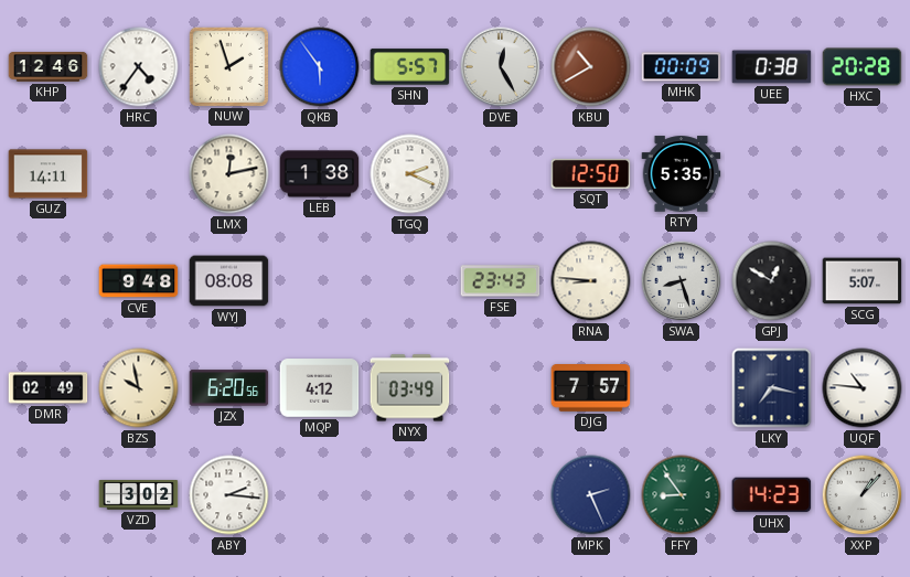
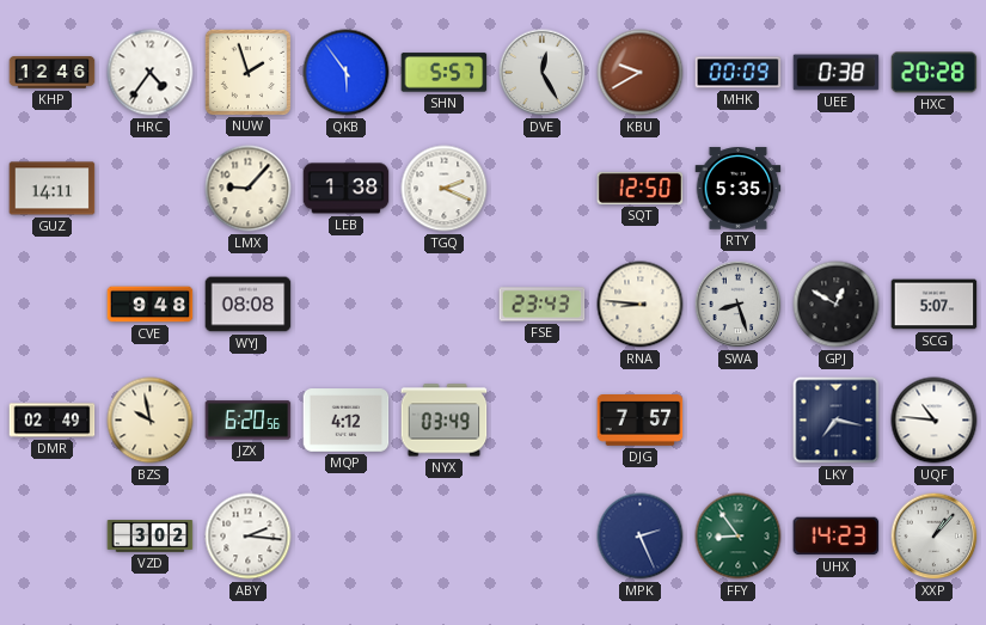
KBU: 10:40 -> 9:40 (641, 73)
LMX: 12:13 -> 9:07 (249, 189)
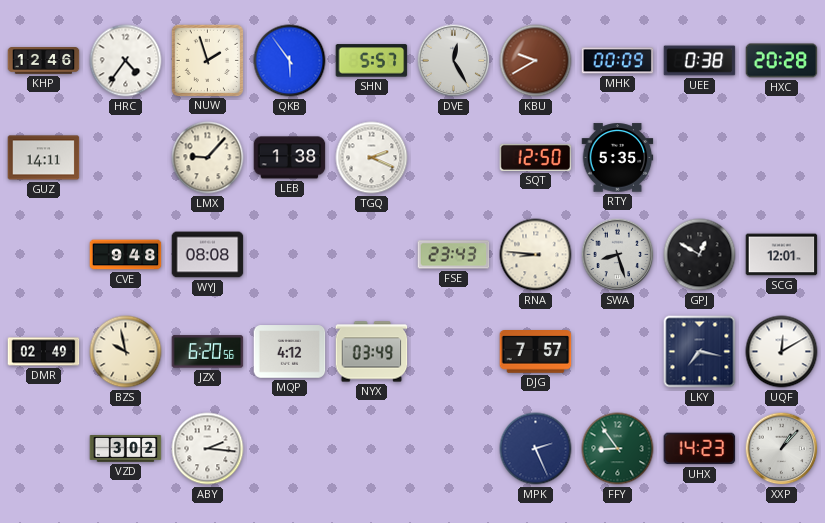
SCG: 5:07 -> 12:01 (782, 255)
UQF: 10:46 -> 12:10 (782, 352)
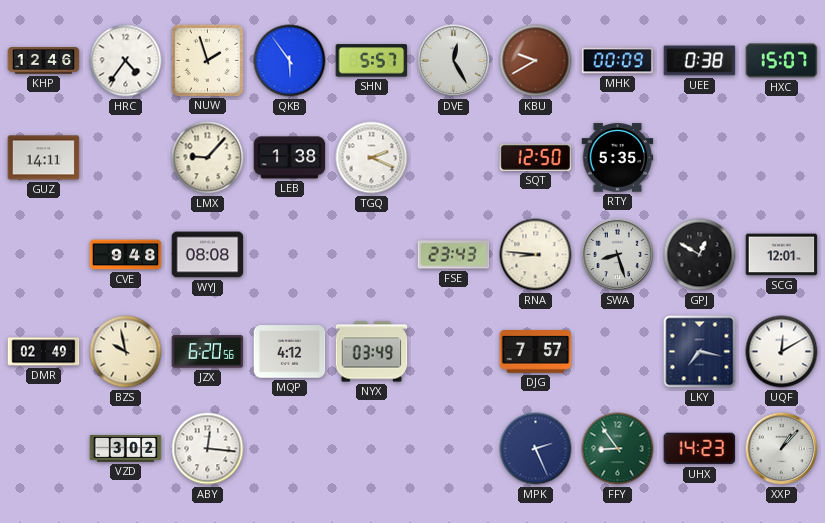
HXC: 20:28 -> 15:07 (782, 61)
ABY: 2:16 -> 12:16 (208, 449)
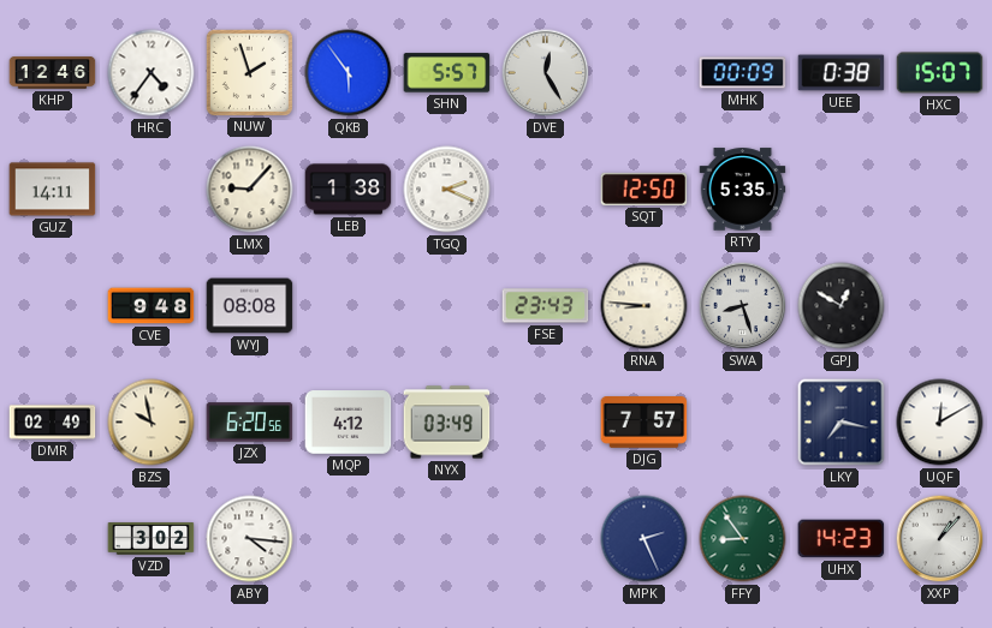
KBU: 9:40 -> none (536, 61)
SCG: 12:01 -> none (782, 255)
ABY: 12:16 -> 4:16 (250, 539)
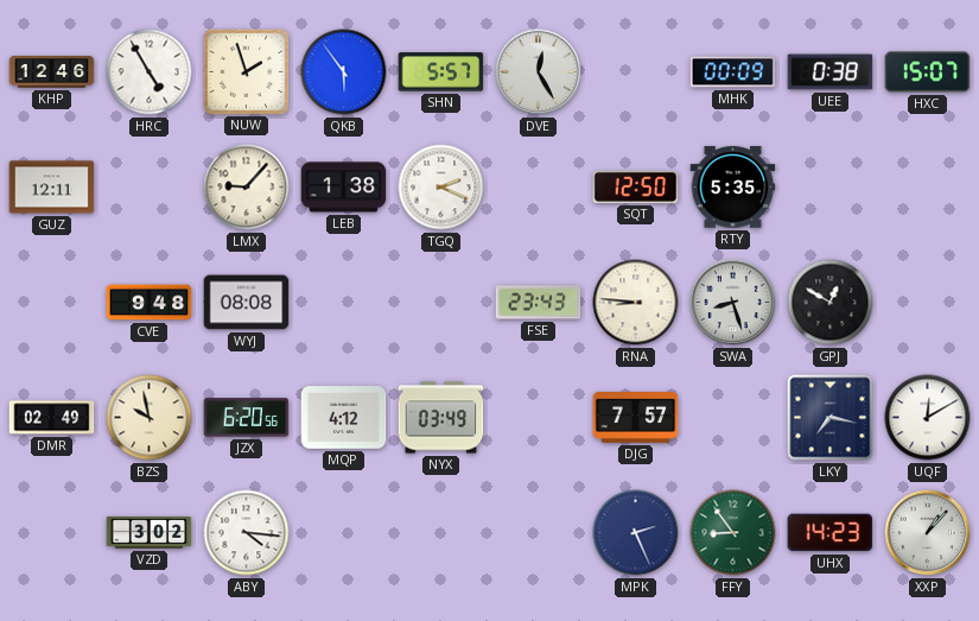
HRC: 4:36 -> 4:55 (150, 72)
GUZ: 14:11 -> 12:11 (52, 188)
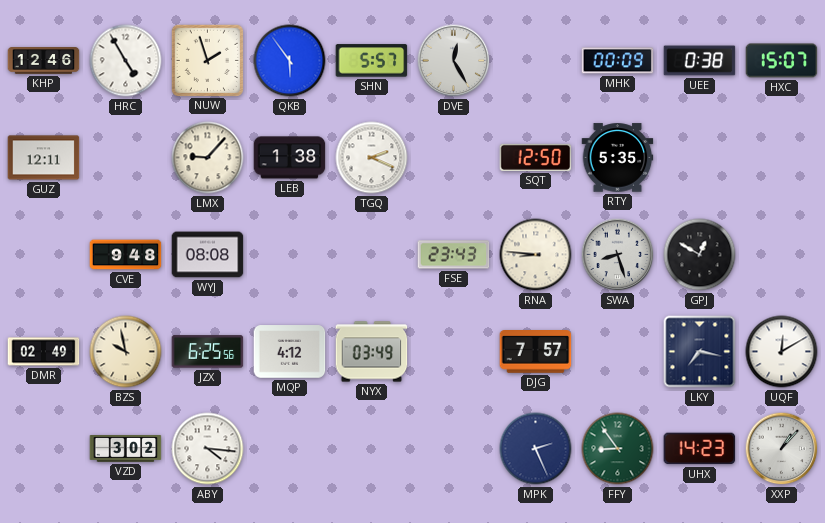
JZX: 6:20 -> 6:25 (208, 352)
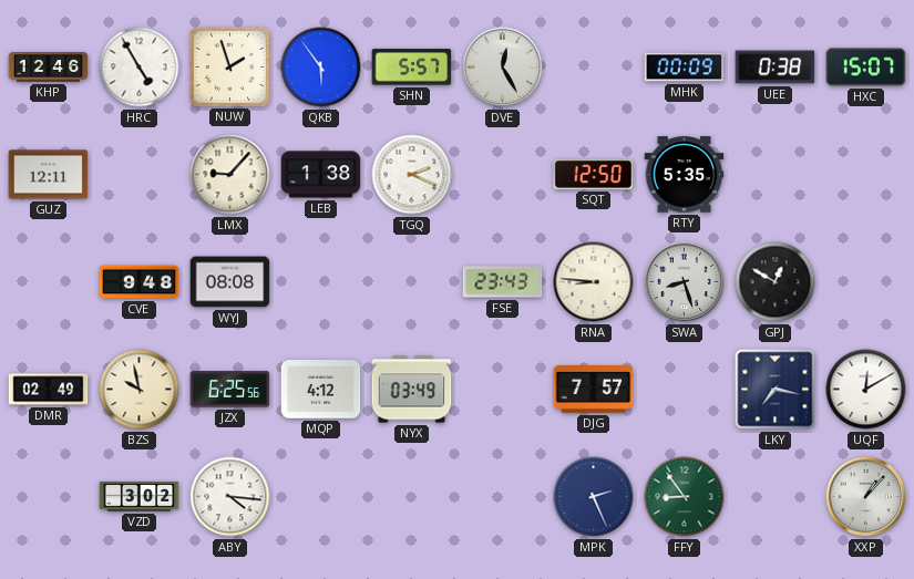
UHX: 14:23 -> none (700, 449)
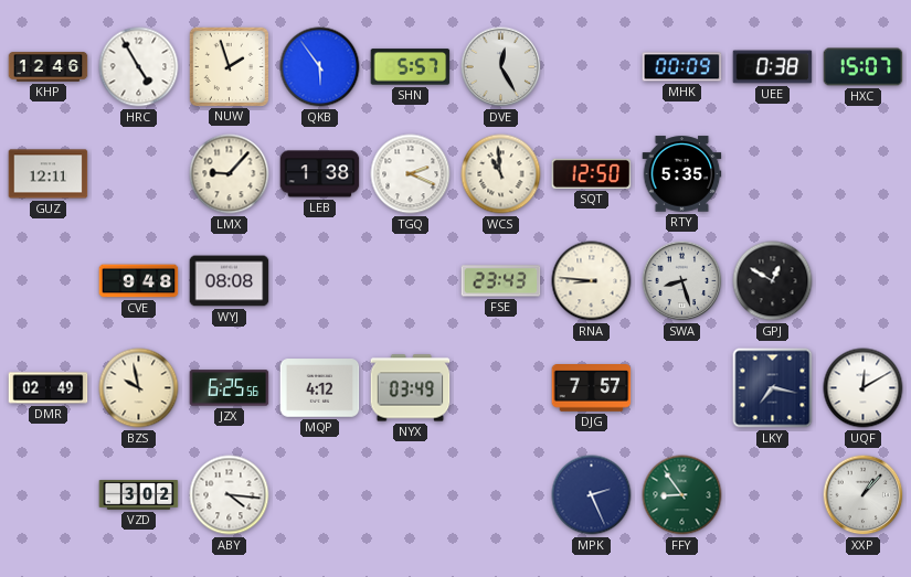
WCS: none -> 10:59 (501, 174)
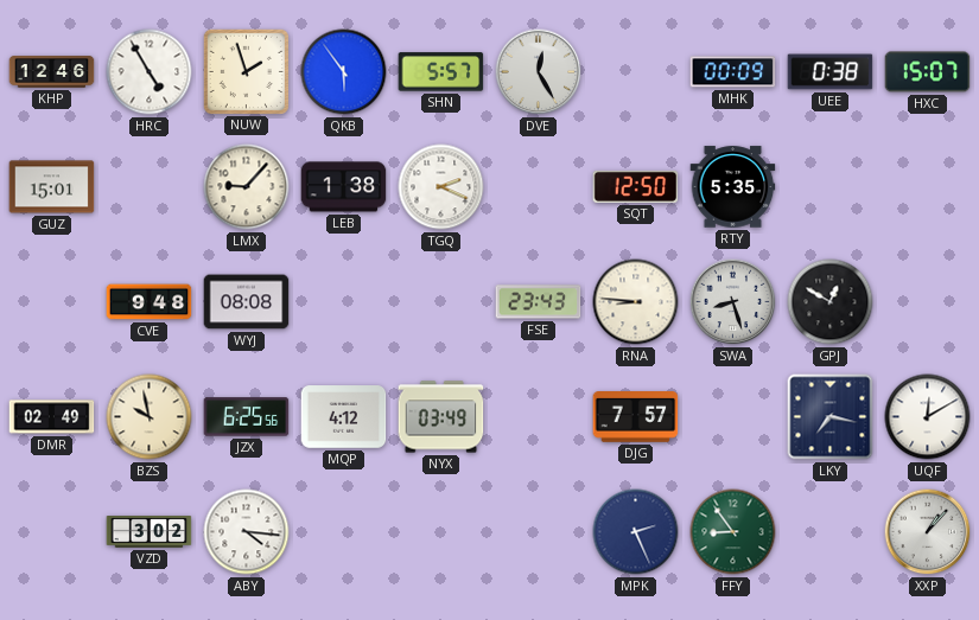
GUZ: 12:11 -> 15:01 (52, 187)
WCS: 10:59 -> none (501, 174)
